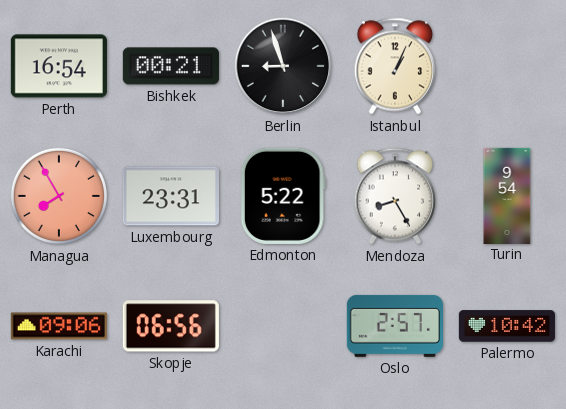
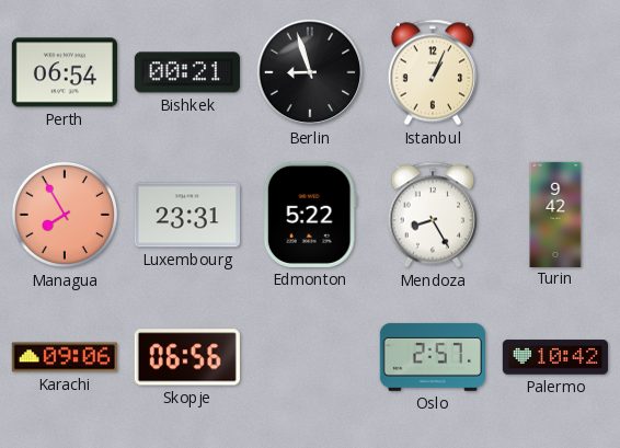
Perth: 16:54 -> 06:54 (65, 72)
Turin: 9:54 -> 9:42 (555, 214)
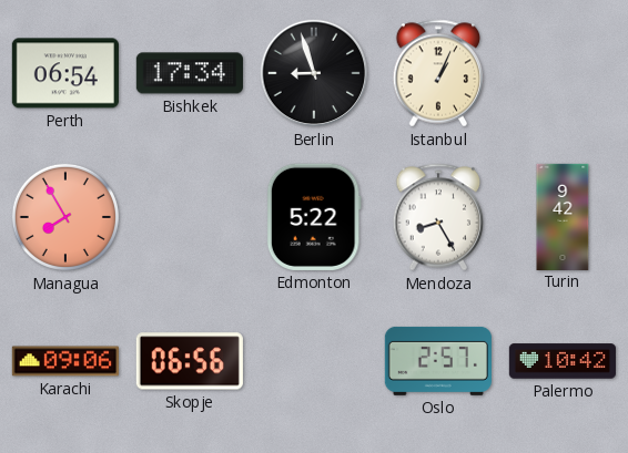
Bishkek: 00:21 -> 17:34 (190, 73)
Luxembourg: 23:31 -> none (187, 215)
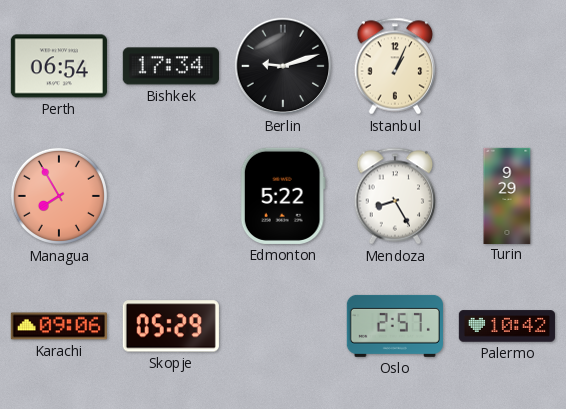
Berlin: 8:57 -> 9:12 (283, 66)
Turin: 9:42 -> 9:29 (507, 195)
Skopje: 06:56 -> 05:29 (171, 326)
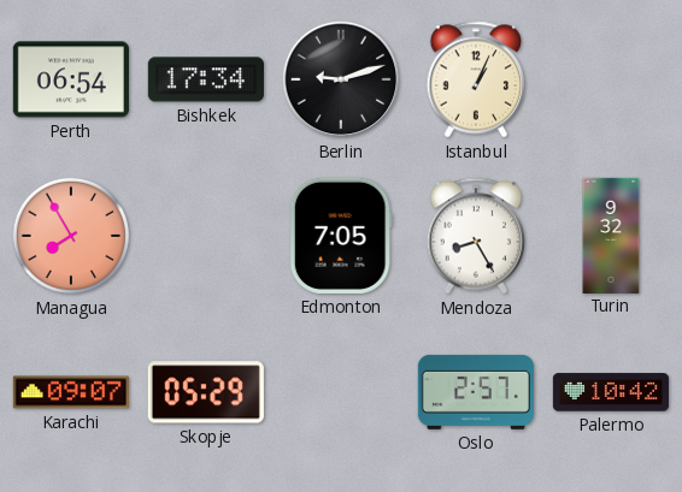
Edmonton: 5:22 -> 7:05 (341, 236)
Turin: 9:29 -> 9:32 (611, 235)
Karachi: 09:06 -> 09:07 (71, 392)
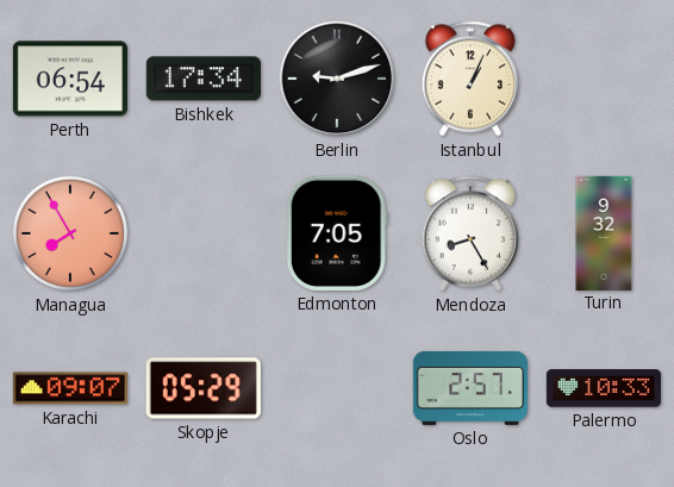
Palermo: 10:42 -> 10:33 (604, 388)
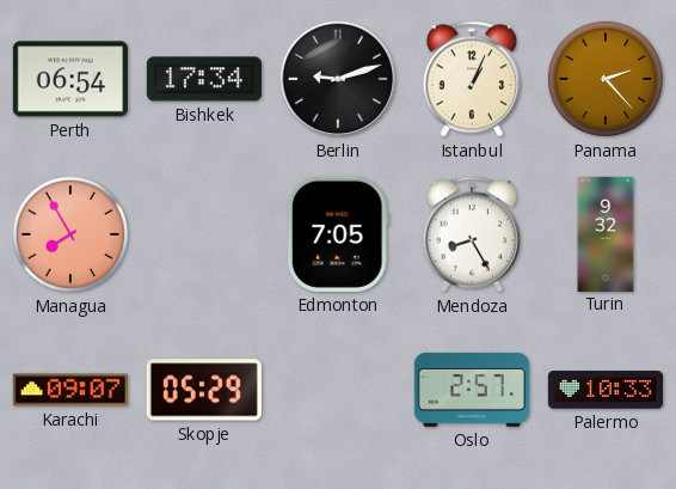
Panama: none -> 2:23 (606, 79)
